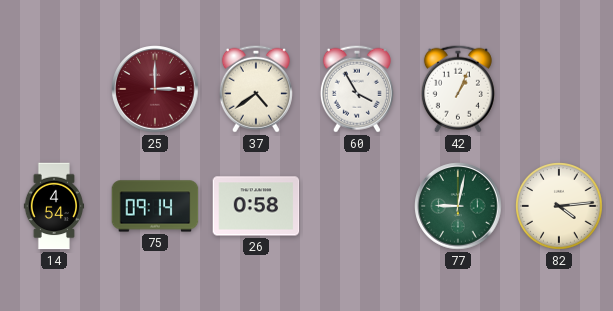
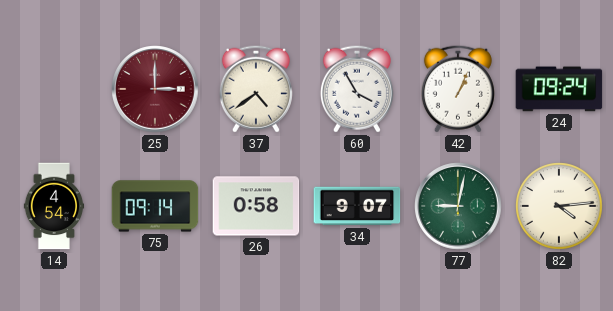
24: none -> 09:24 (559, 89)
34: none -> 9:07 (357, 206)
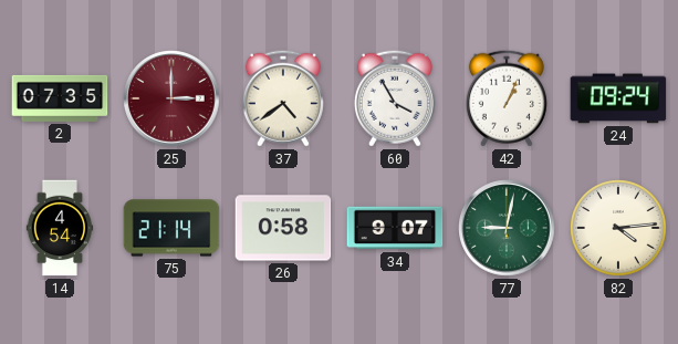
2: none -> 07:35 (60, 98)
75: 09:14 -> 21:14 (171, 228)
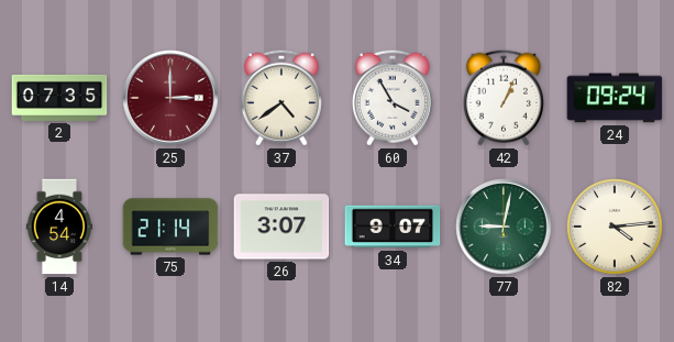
26: 0:58 -> 3:07 (281, 227)
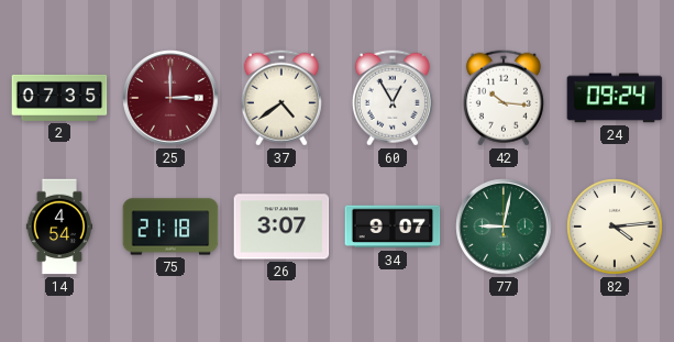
60: 3:55 -> 12:55 (393, 98)
42: 1:04 -> 10:16 (504, 98)
75: 21:14 -> 21:18 (170, 227)
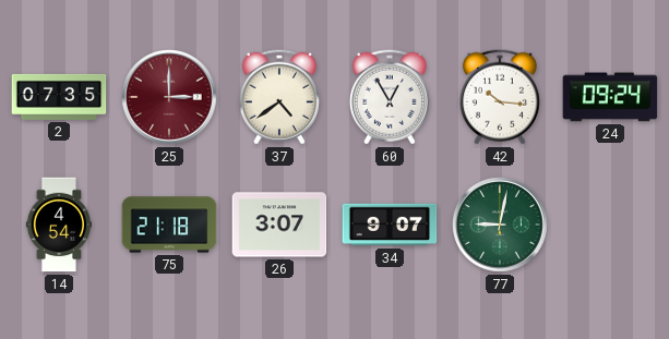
82: 4:14 -> none (615, 227)
